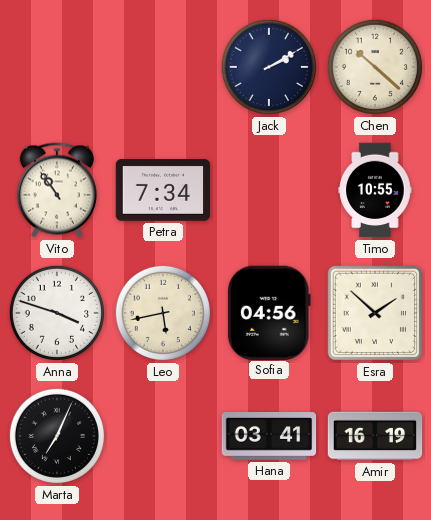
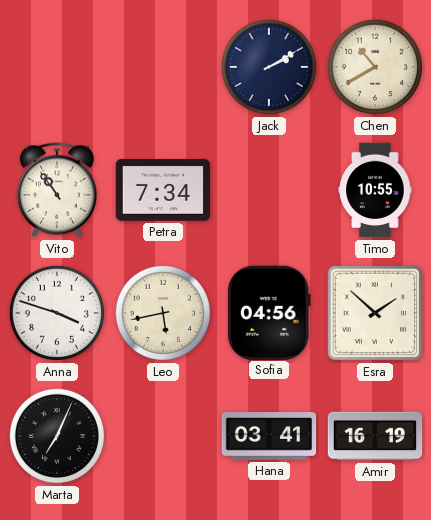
Chen: 10:22 -> 10:40 (375, 67)
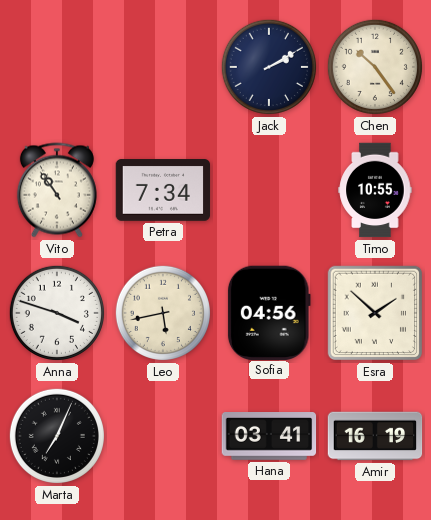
Chen: 10:40 -> 10:24 (375, 67)
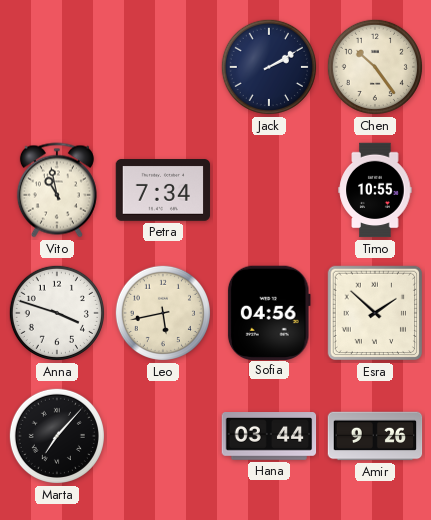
Vito: 10:54 -> 10:58 (57, 190)
Marta: 7:04 -> 7:07 (57, 436)
Hana: 03:41 -> 03:44 (269, 437)
Amir: 16:19 -> 9:26 (375, 436)
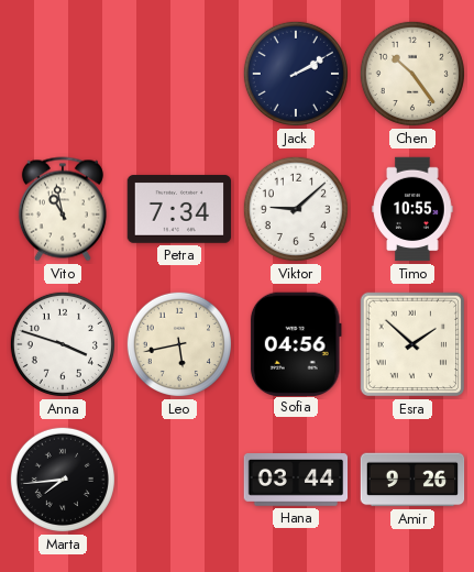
Viktor: none -> 9:08 (296, 209)
Marta: 7:07 -> 7:44 (63, 480)
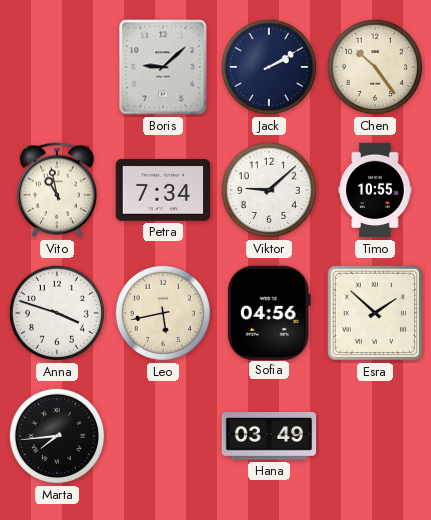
Boris: none -> 9:08 (163, 67)
Hana: 03:44 -> 03:49 (269, 437)
Amir: 9:26 -> none (412, 480)
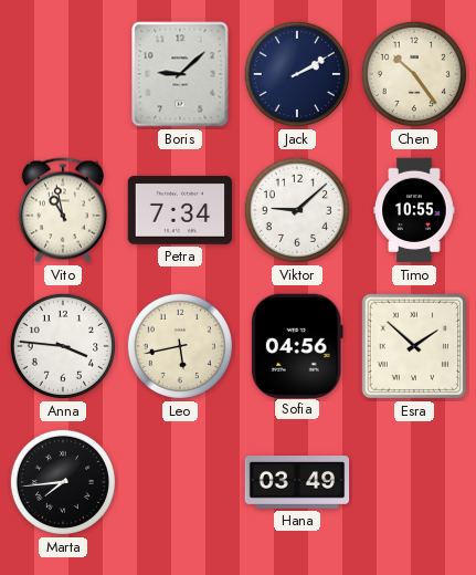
Anna: 3:48 -> 3:46 (63, 346)
